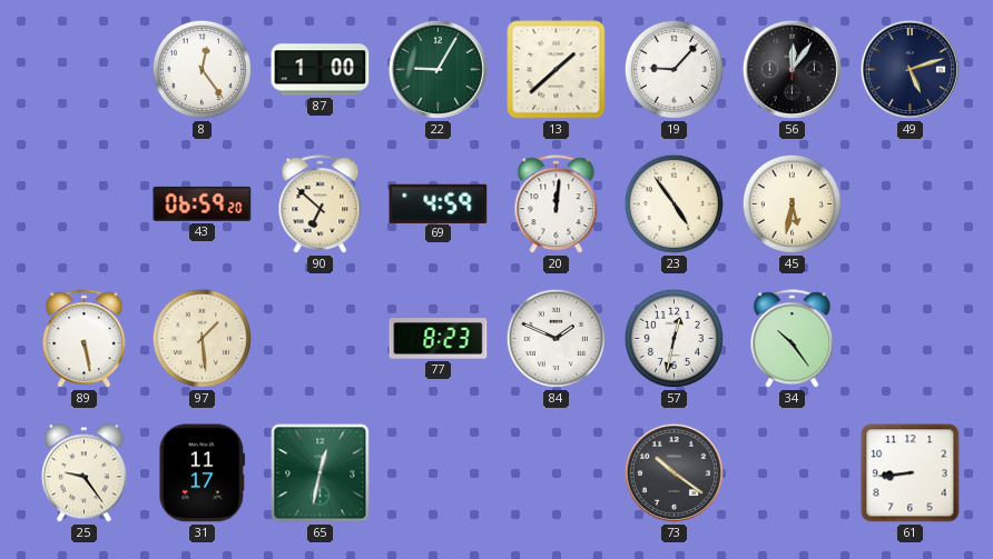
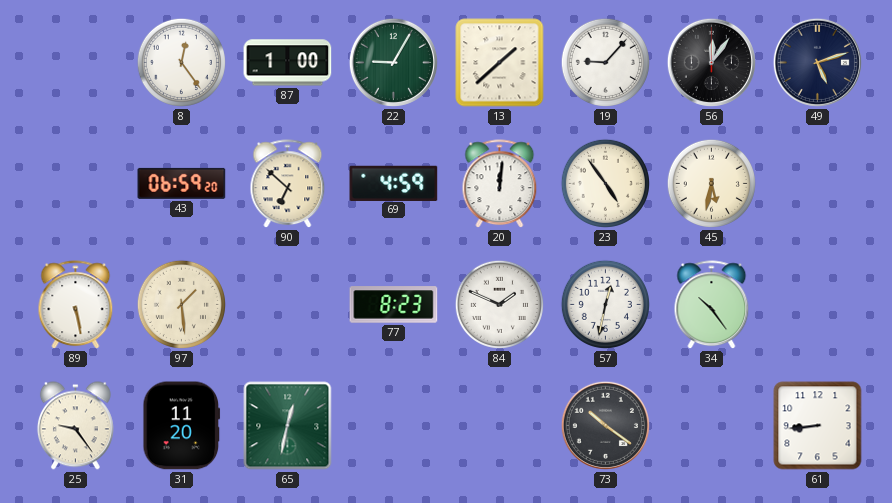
31: 11:17 -> 11:20 (182, 426)
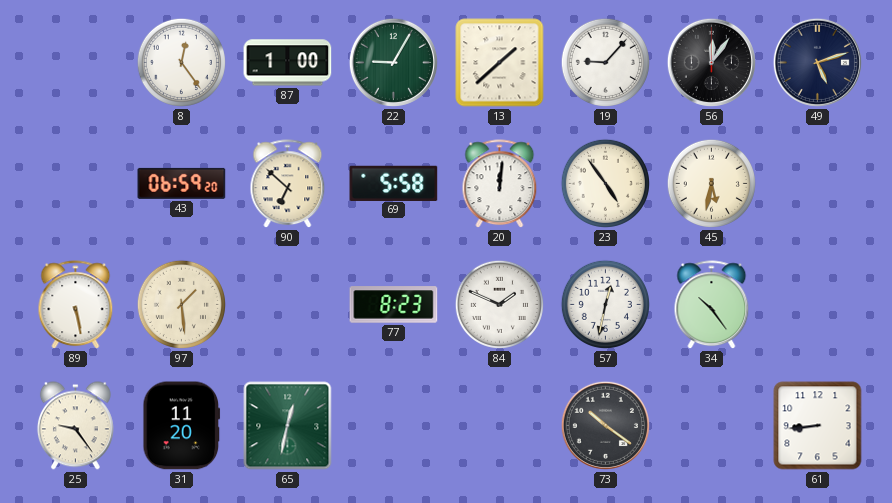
69: 4:59 -> 5:58 (394, 183)
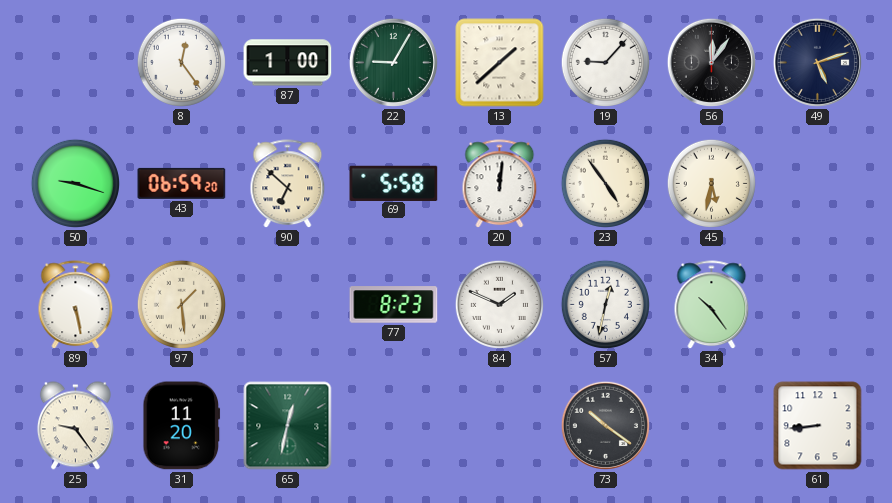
50: none -> 9:18 (75, 183)
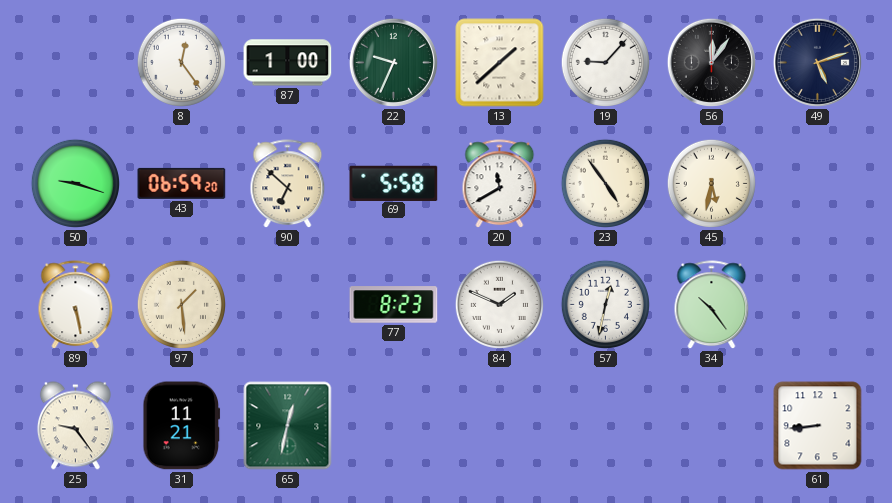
22: 9:05 -> 9:34 (393, 62)
20: 12:01 -> 11:40 (500, 184)
31: 11:20 -> 11:21 (182, 426)
73: 10:21 -> none (605, 425)
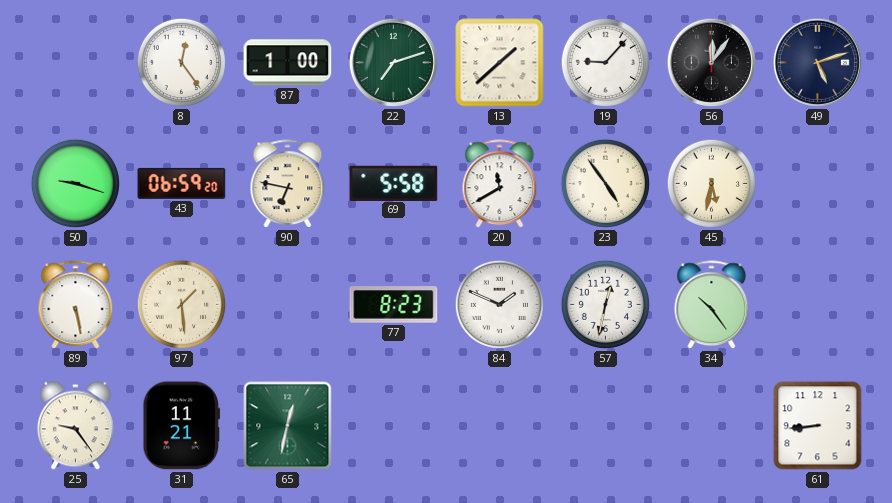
22: 9:34 -> 7:12 (393, 62)
90: 6:52 -> 6:47 (288, 184)
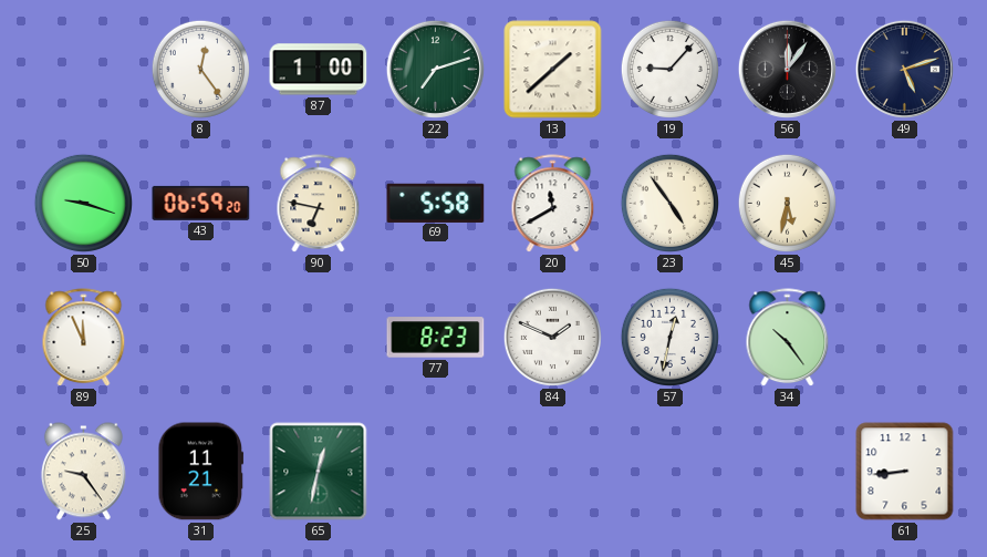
89: 5:28 -> 11:56 (84, 338)
97: 1:29 -> none (181, 304)
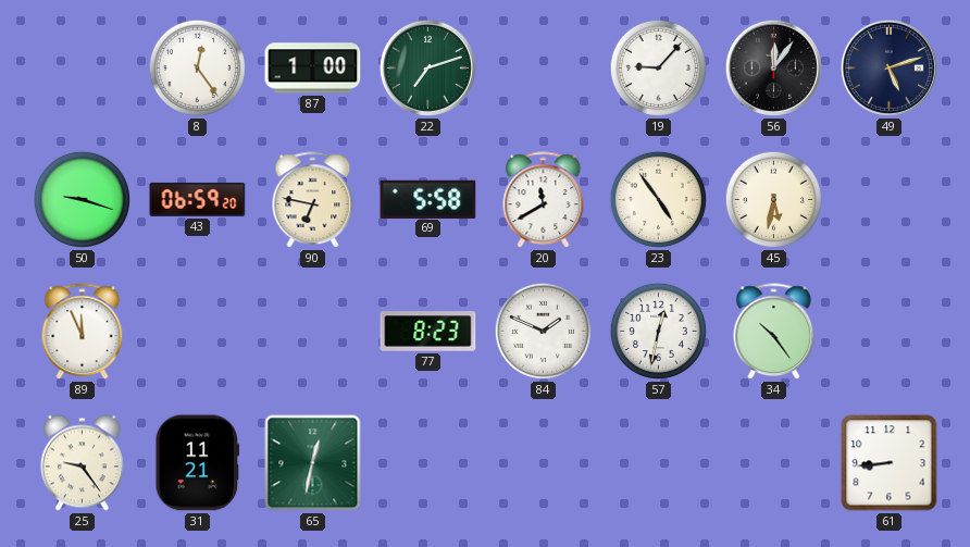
13: 1:38 -> none (553, 70)
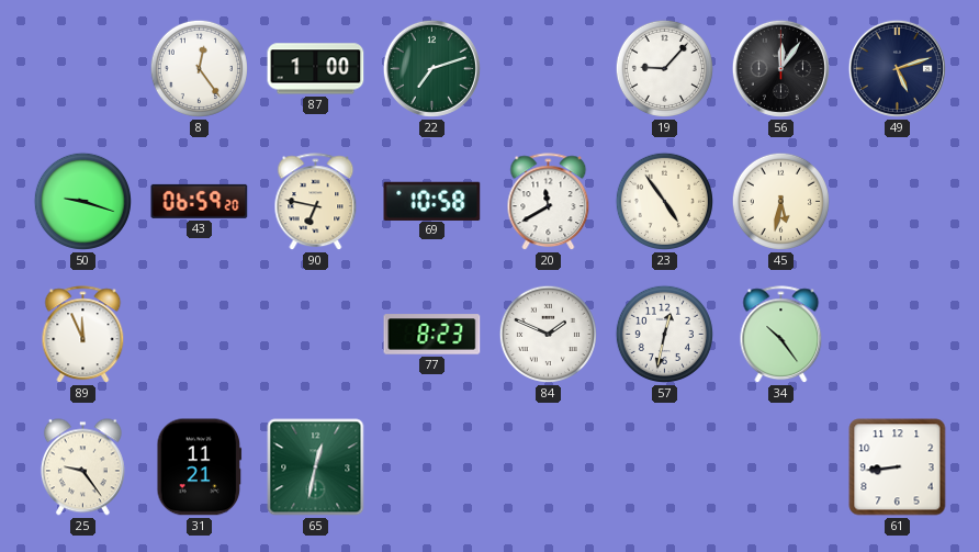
69: 5:58 -> 10:58 (432, 201)
